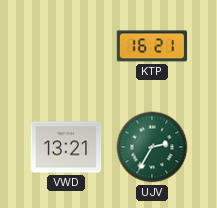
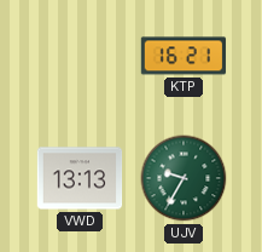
VWD: 13:21 -> 13:13 (80, 178)
UJV: 2:35 -> 9:35 (184, 178)
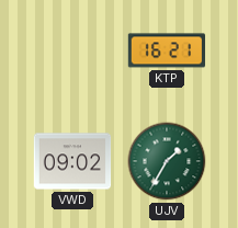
VWD: 13:13 -> 09:02 (72, 161)
UJV: 9:35 -> 1:35 (167, 161)
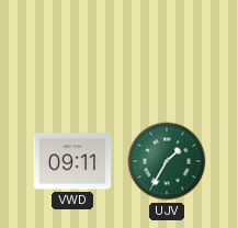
KTP: 16:21 -> none (167, 50)
VWD: 09:02 -> 09:11 (72, 161)
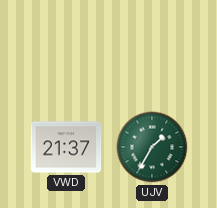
VWD: 09:11 -> 21:37 (66, 147)
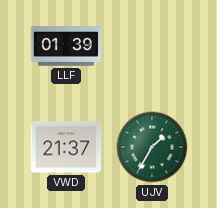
LLF: none -> 01:39 (66, 46)
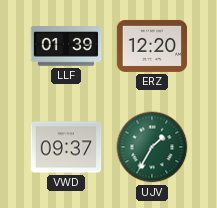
ERZ: none -> 12:20 (152, 46)
VWD: 21:37 -> 09:37 (66, 147)
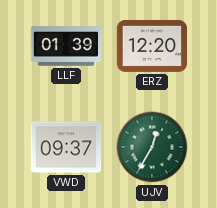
UJV: 1:35 -> 12:35 (152, 147)
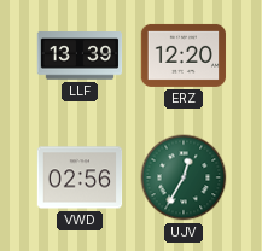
LLF: 01:39 -> 13:39 (80, 56)
VWD: 09:37 -> 02:56 (80, 177)
